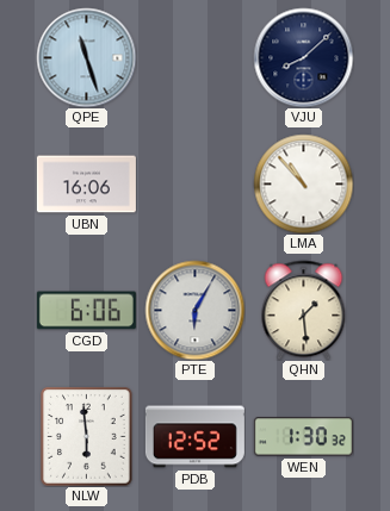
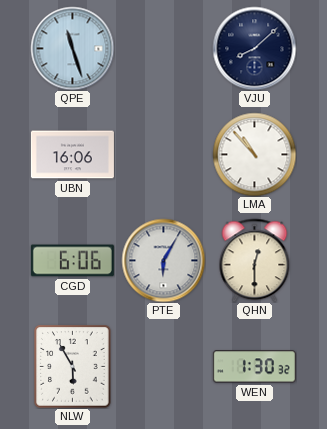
QHN: 1:29 -> 12:30 (255, 260)
NLW: 5:59 -> 5:55 (73, 366)
PDB: 12:52 -> none (194, 437)
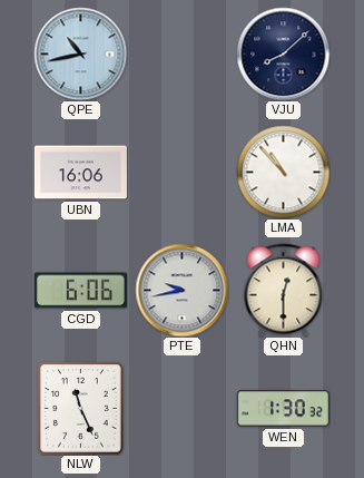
QPE: 11:27 -> 10:43 (80, 53)
PTE: 6:05 -> 9:43 (181, 290)
NLW: 5:55 -> 11:26 (81, 408)
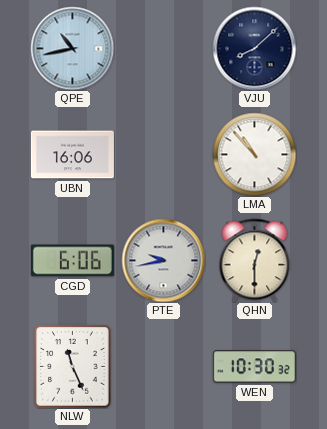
WEN: 1:30 -> 10:30 (254, 367)
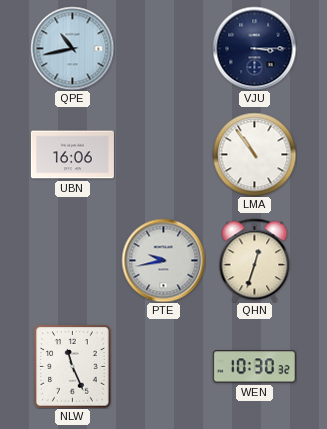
VJU: 8:08 -> 3:15 (254, 48)
LMA: 10:53 -> 10:54 (254, 154)
CGD: 6:06 -> none (72, 261)
QHN: 12:30 -> 12:33 (255, 260)
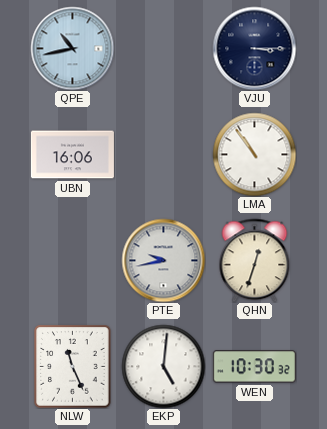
EKP: none -> 5:01 (163, 366)
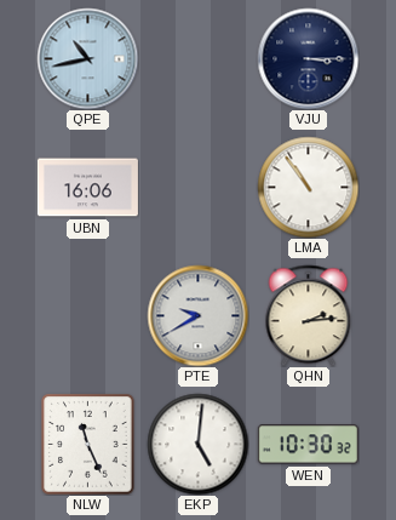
PTE: 9:43 -> 9:40 (197, 315)
QHN: 12:33 -> 2:14 (309, 315)
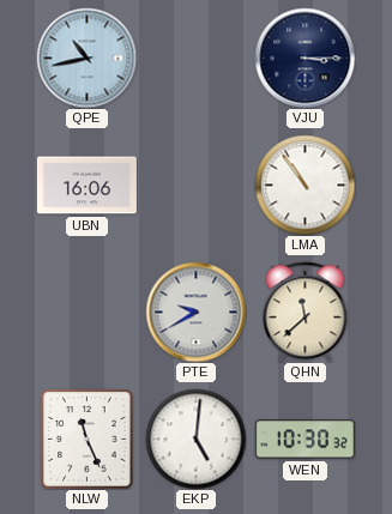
QHN: 2:14 -> 11:38 (306, 312)
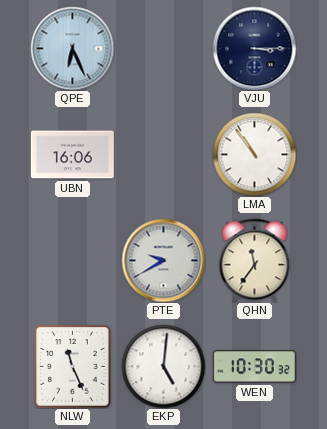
QPE: 10:43 -> 6:26 (72, 48)
QHN: 11:38 -> 11:36 (255, 260)
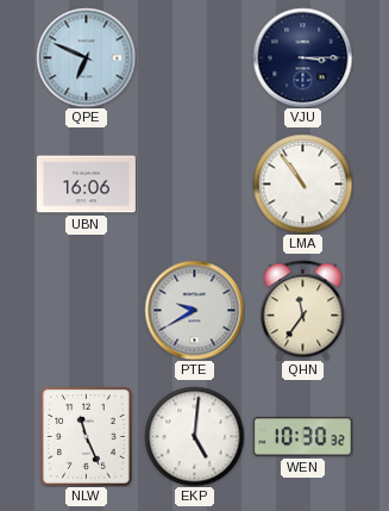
QPE: 6:26 -> 6:49 (86, 57)
